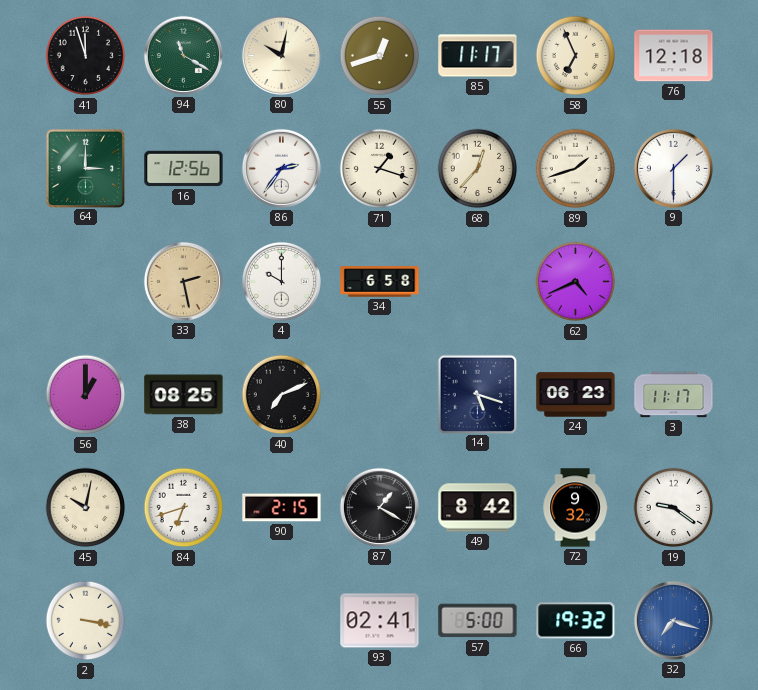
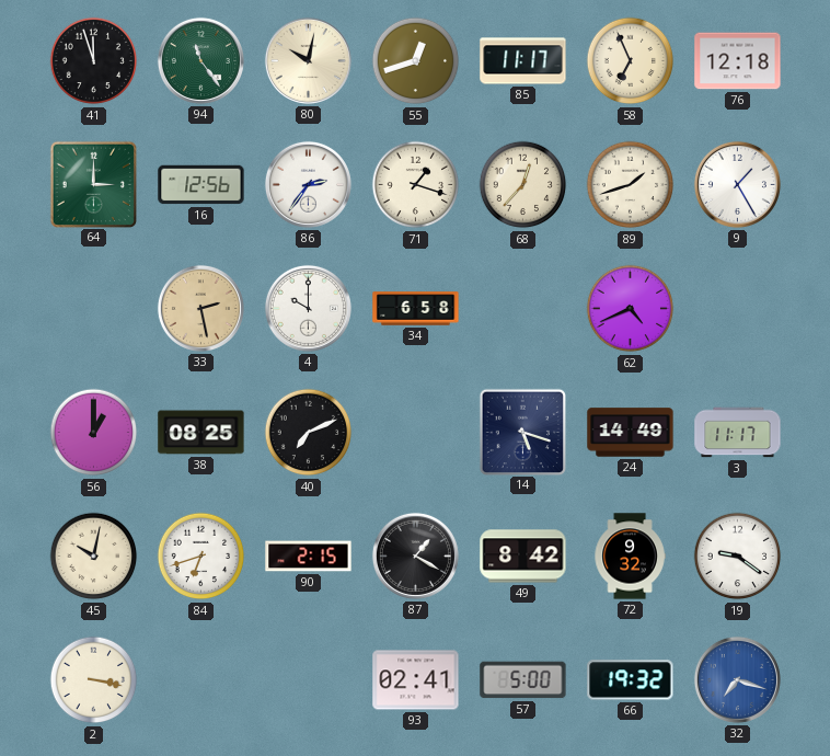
94: 11:20 -> 11:24 (200, 60)
9: 1:30 -> 1:25 (737, 184)
24: 06:23 -> 14:49 (631, 433)
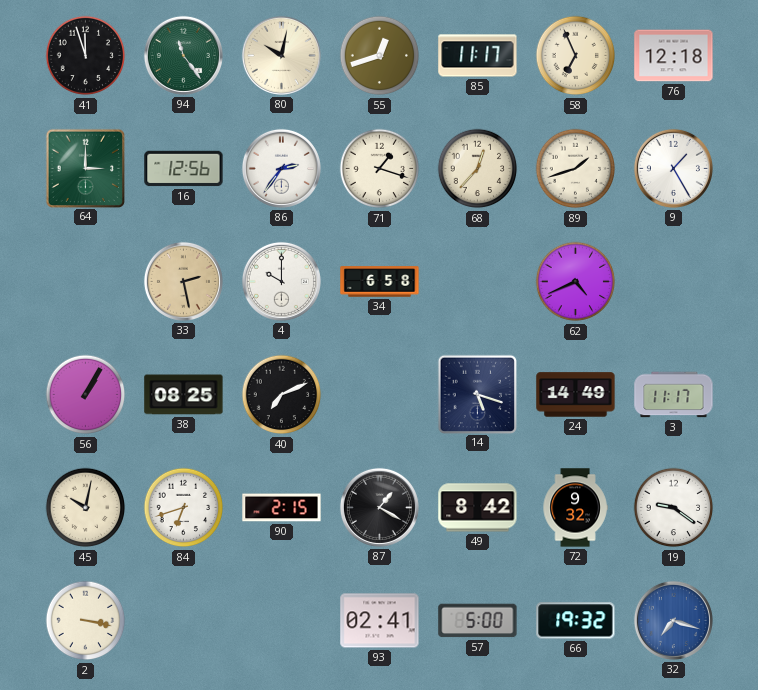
56: 1:00 -> 1:05 (86, 395)
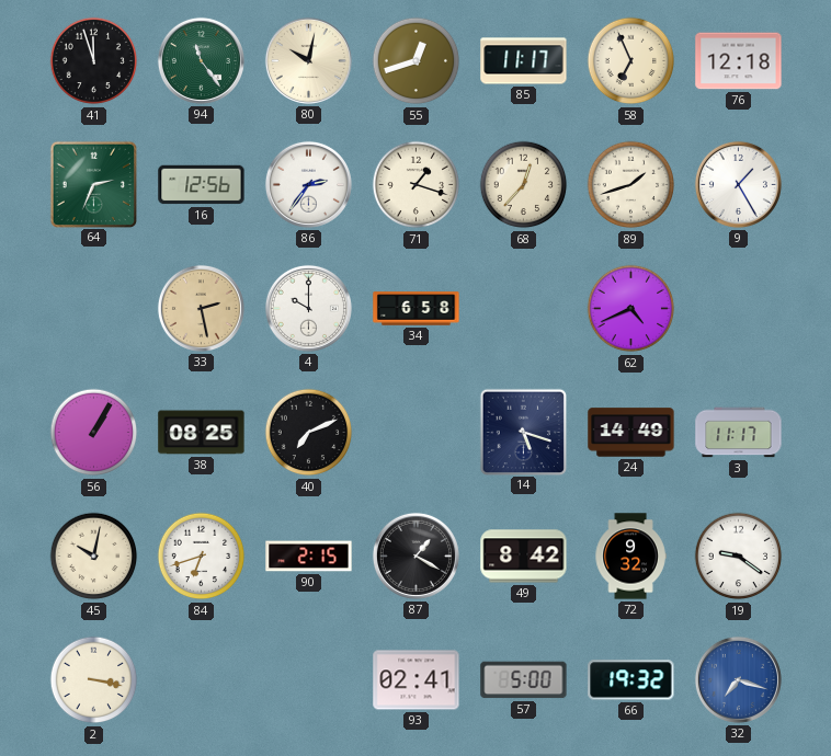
64: 3:00 -> 2:34 (93, 184)
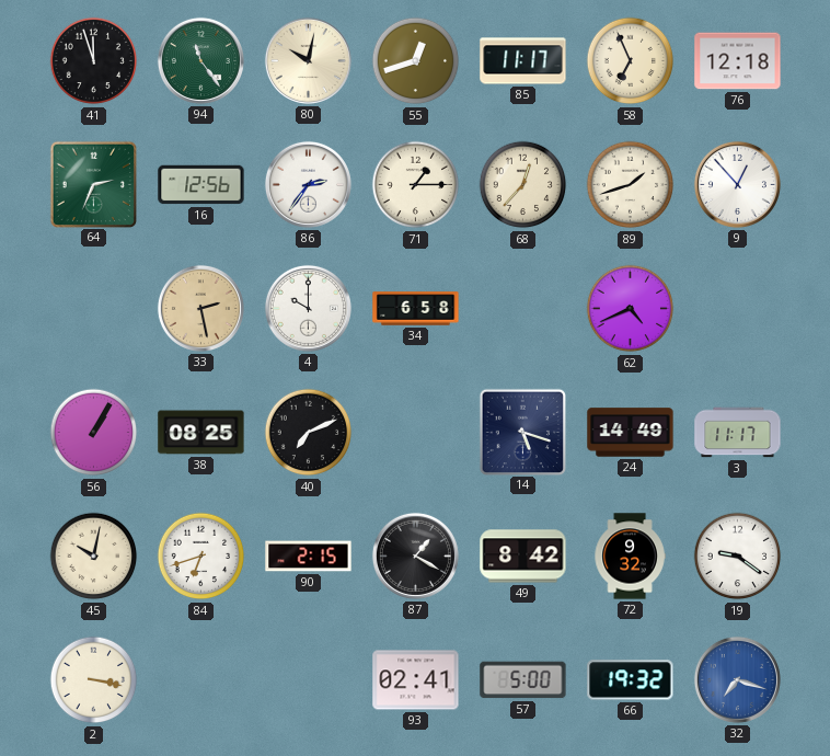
71: 1:18 -> 1:15 (416, 185)
9: 1:25 -> 12:53 (737, 184)
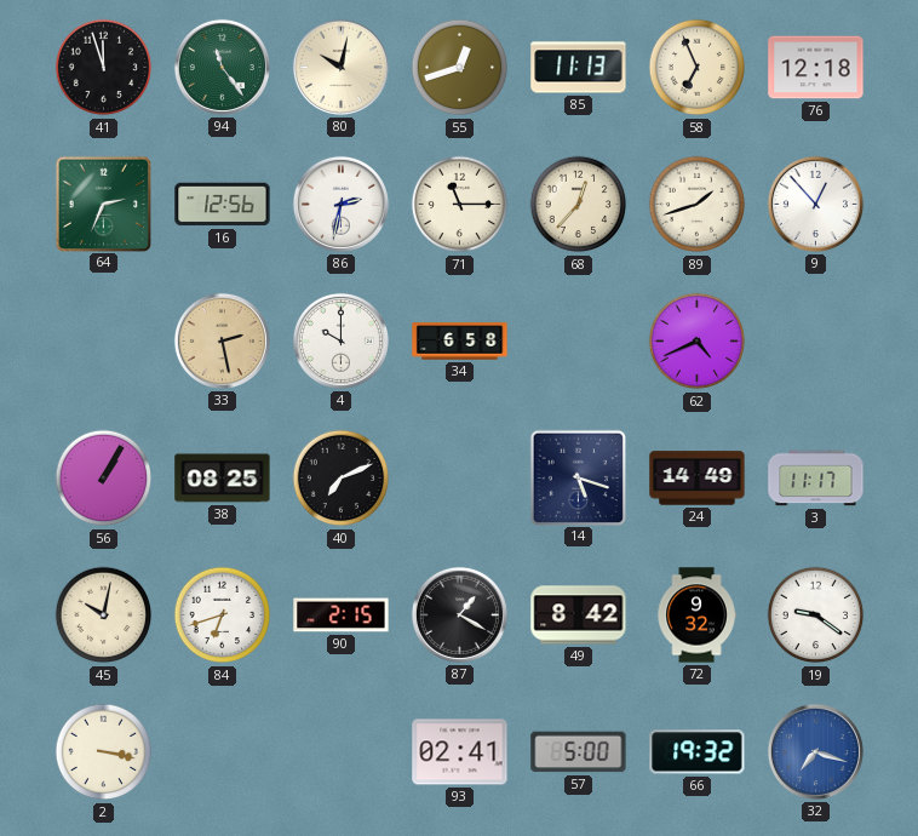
85: 11:17 -> 11:13 (579, 68)
86: 2:36 -> 2:32 (340, 204)
71: 1:15 -> 11:15 (460, 205)
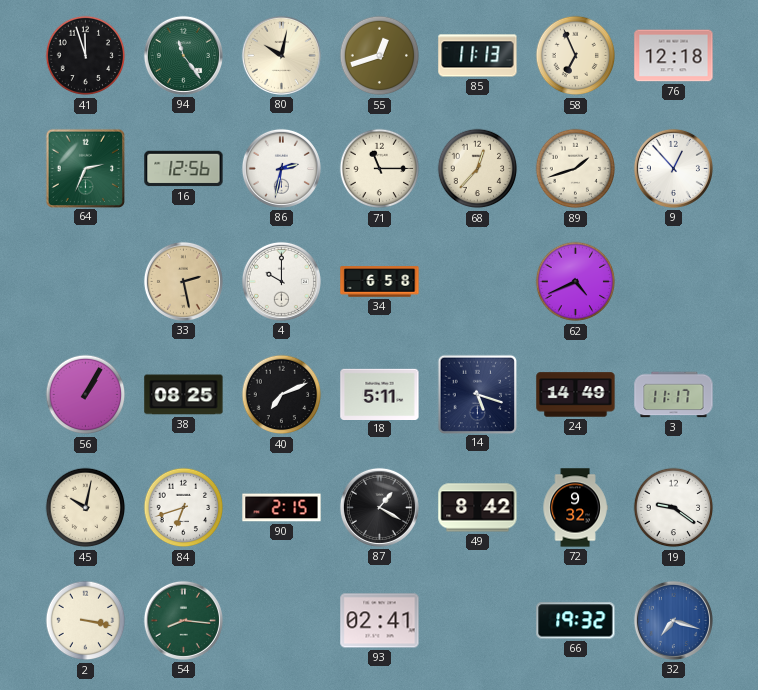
18: none -> 5:11 (380, 394)
54: none -> 8:16 (183, 620)
57: 5:00 -> none (579, 752)
